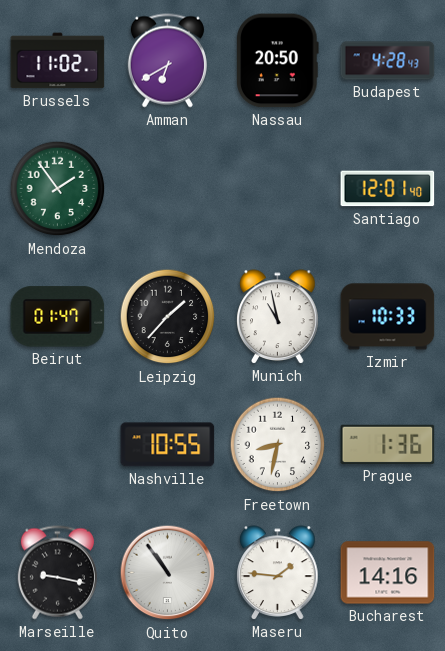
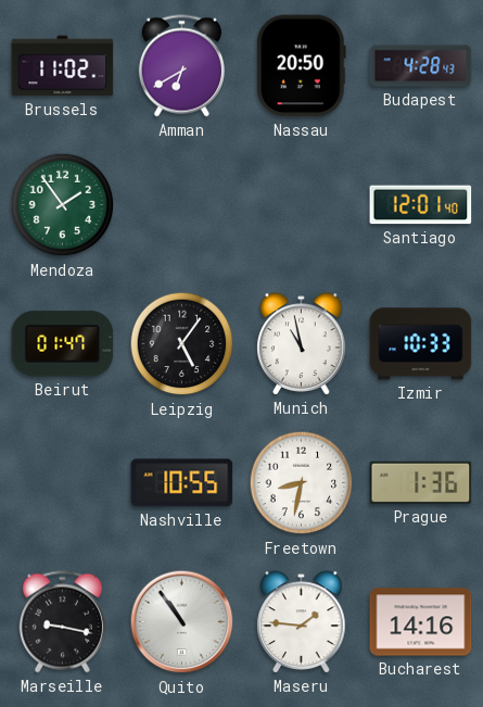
Leipzig: 1:37 -> 5:06 (182, 344)
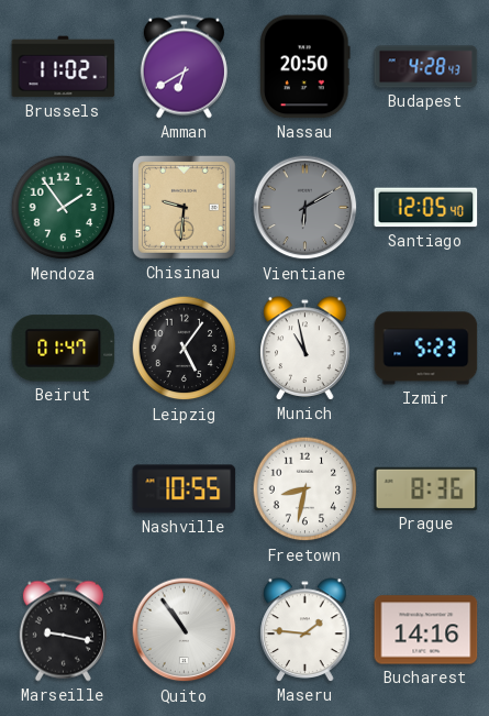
Chisinau: none -> 9:31 (184, 207)
Vientiane: none -> 6:10 (305, 208)
Santiago: 12:01 -> 12:05 (426, 208)
Izmir: 10:33 -> 5:23 (426, 349)
Prague: 1:36 -> 8:36 (426, 488)
